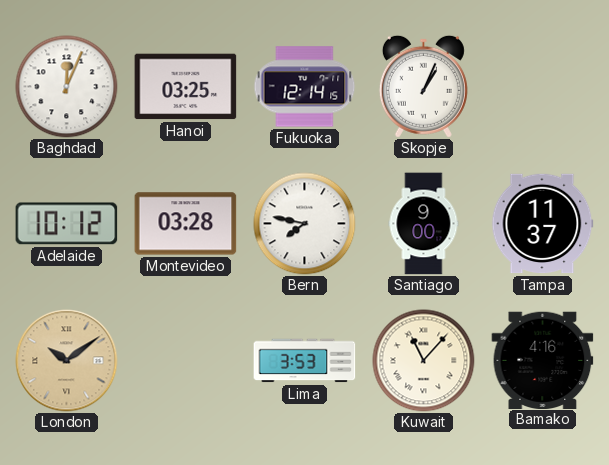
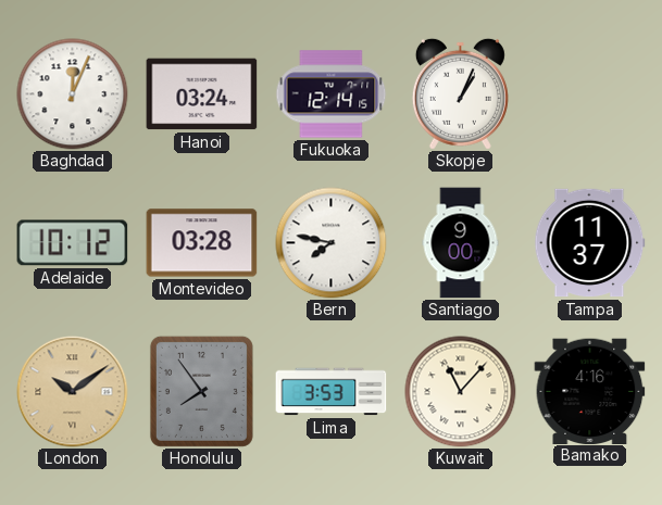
Hanoi: 03:25 -> 03:24 (202, 94)
Honolulu: none -> 7:54 (201, 391)
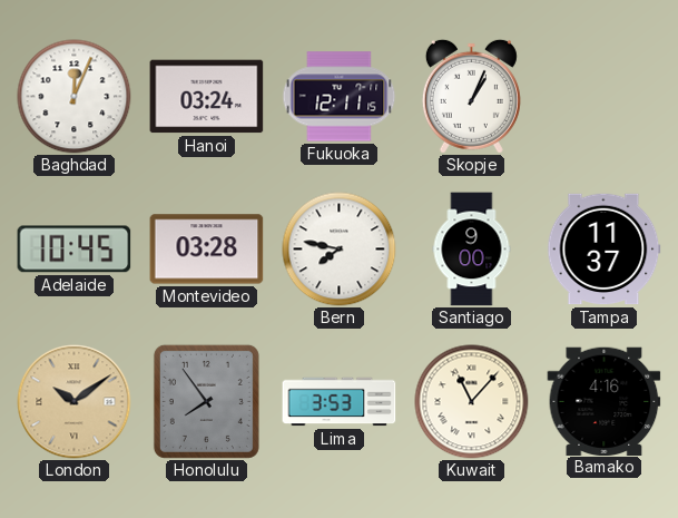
Fukuoka: 12:14 -> 12:11 (340, 97)
Adelaide: 10:12 -> 10:45 (75, 250)
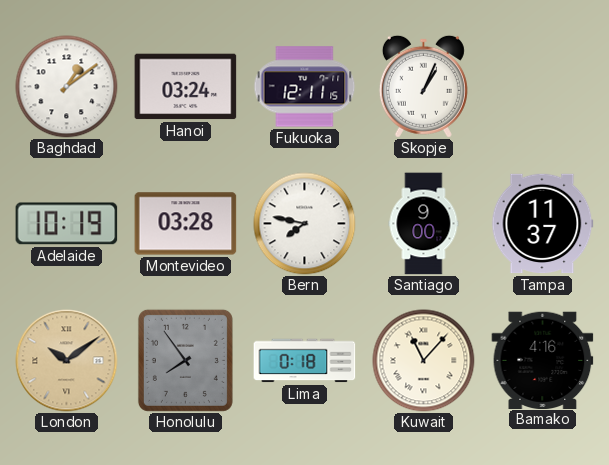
Baghdad: 12:04 -> 1:09 (67, 87)
Adelaide: 10:45 -> 10:19 (67, 224)
Lima: 3:53 -> 0:18 (305, 361)
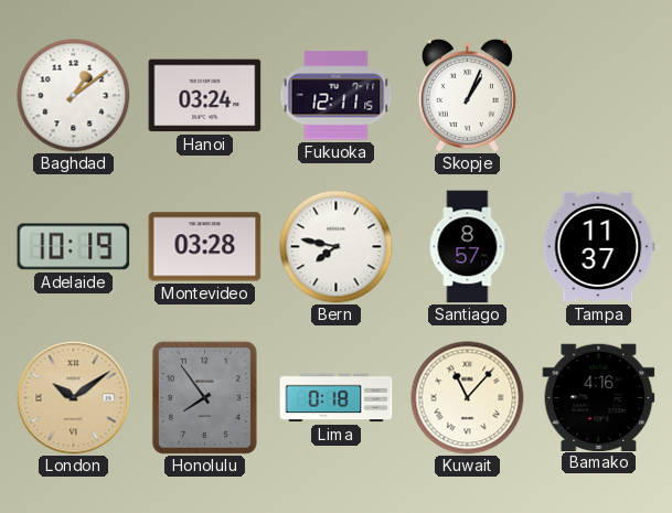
Santiago: 9:00 -> 8:57 (468, 247)
